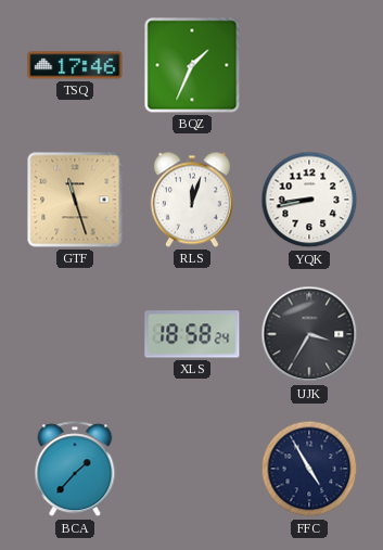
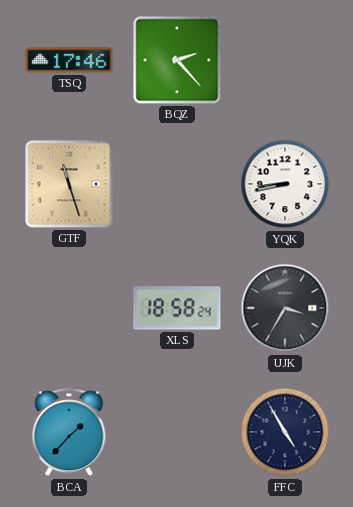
BQZ: 1:34 -> 2:23 (177, 60)
RLS: 12:03 -> none (192, 200)
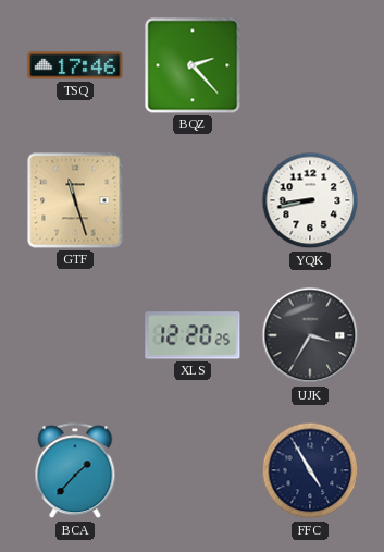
XLS: 18:58 -> 12:20 (193, 335)
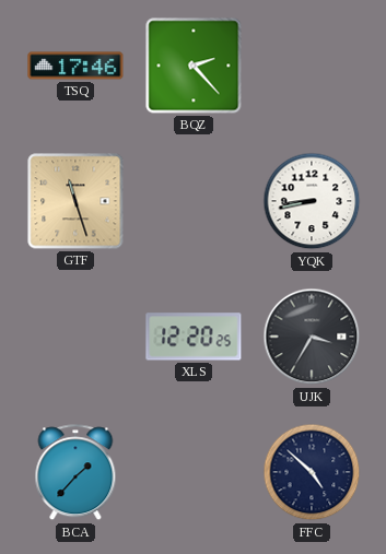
FFC: 4:55 -> 4:52 (312, 472)
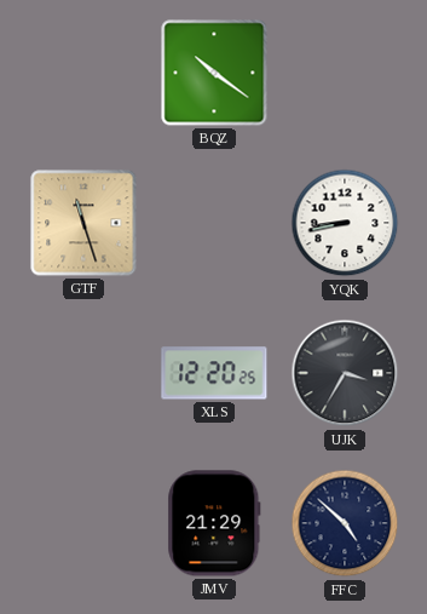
TSQ: 17:46 -> none (75, 66)
BQZ: 2:23 -> 10:21 (214, 73)
BCA: 1:37 -> none (75, 473)
JMV: none -> 21:29 (214, 523)
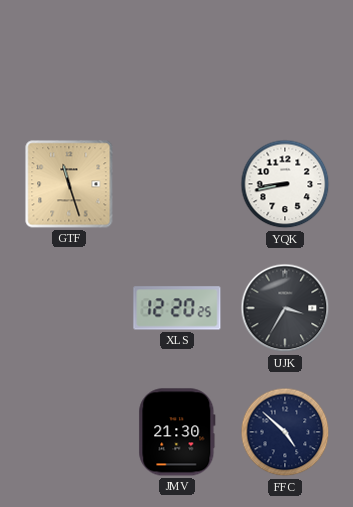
BQZ: 10:21 -> none (214, 73)
JMV: 21:29 -> 21:30 (177, 432)
